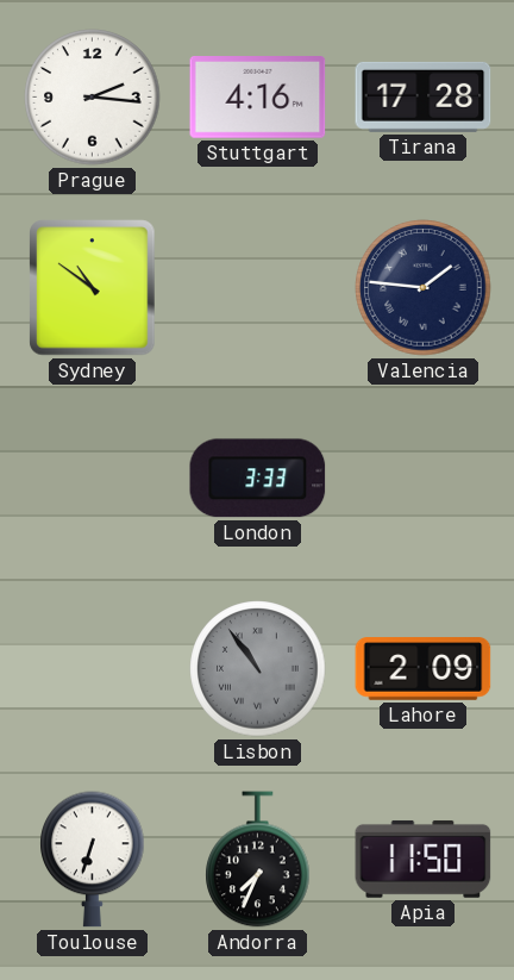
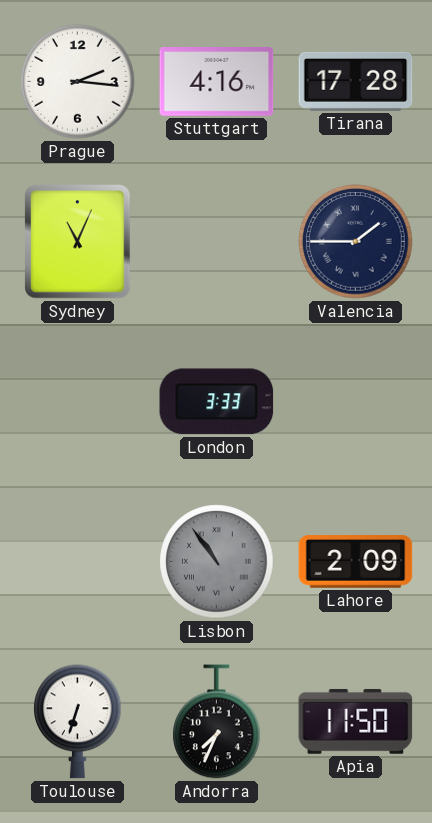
Sydney: 10:51 -> 11:04 (78, 242)
Valencia: 1:46 -> 1:45 (356, 242)
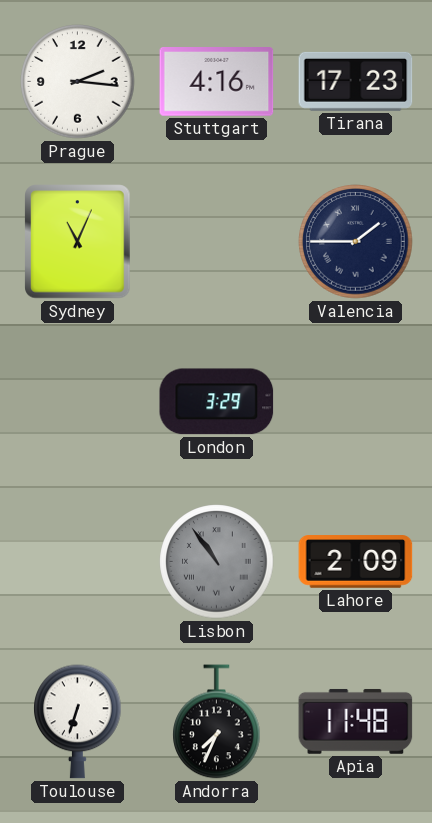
Tirana: 17:28 -> 17:23 (356, 81)
London: 3:33 -> 3:29 (217, 402)
Apia: 11:50 -> 11:48 (356, 721)
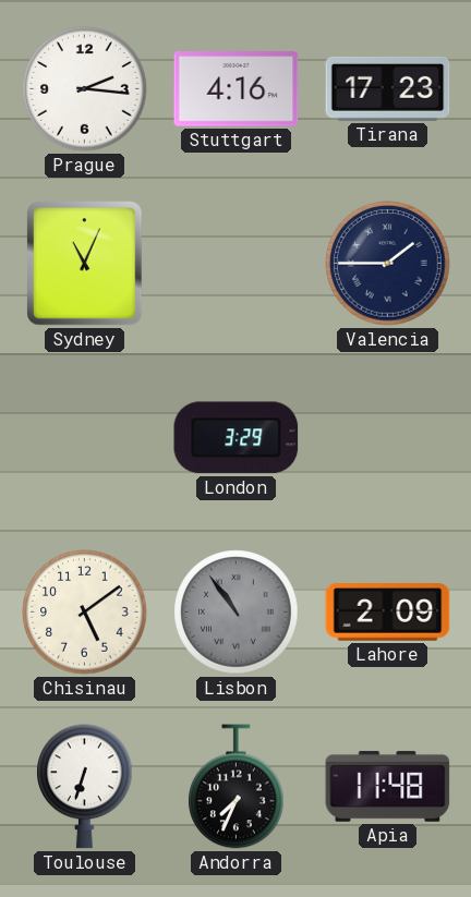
Chisinau: none -> 5:09 (85, 613)
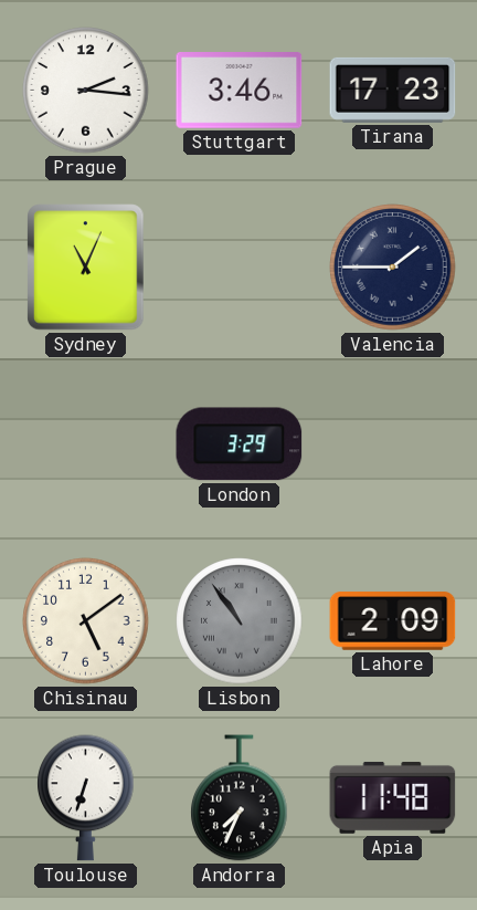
Stuttgart: 4:16 -> 3:46 (240, 91)
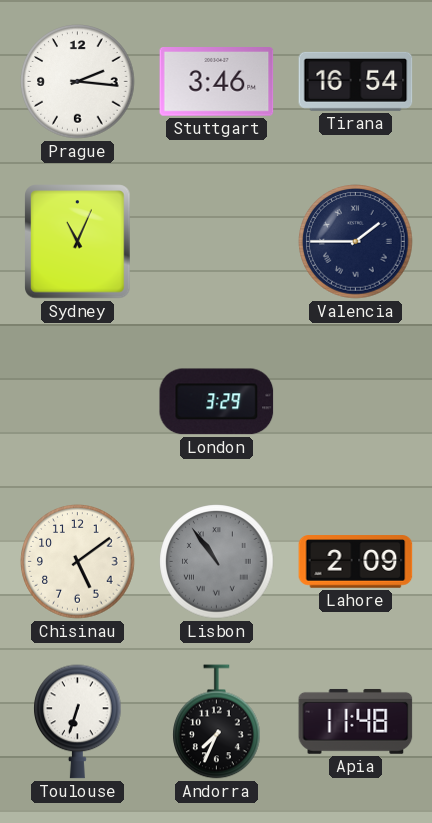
Tirana: 17:23 -> 16:54 (356, 81)
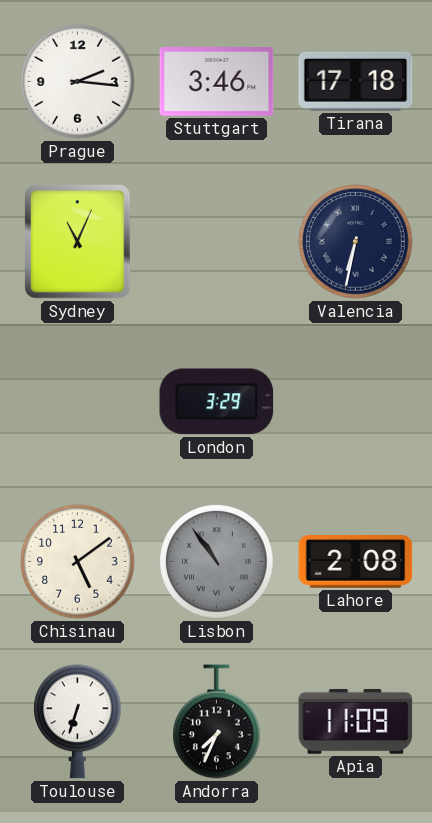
Tirana: 16:54 -> 17:18 (356, 81)
Valencia: 1:45 -> 6:32 (356, 242)
Lahore: 2:09 -> 2:08 (356, 562)
Apia: 11:48 -> 11:09 (356, 721)
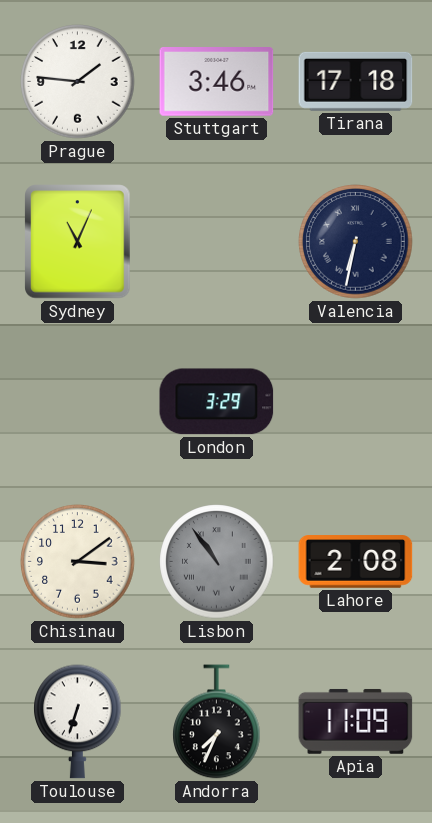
Prague: 2:16 -> 1:46 (78, 82)
Chisinau: 5:09 -> 3:09 (78, 562)
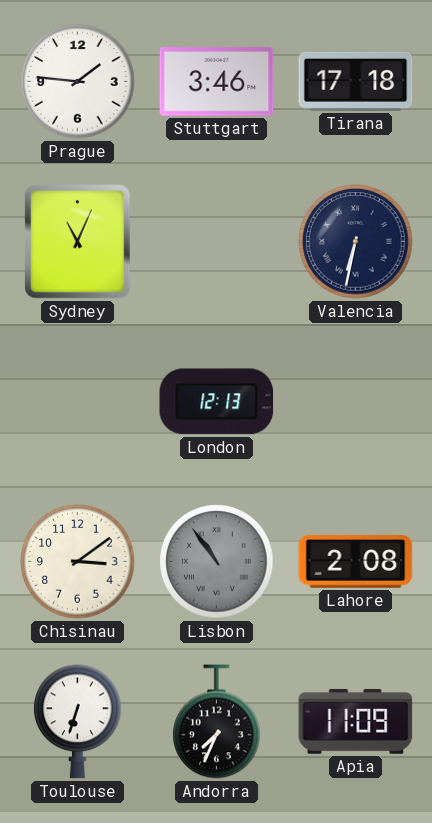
London: 3:29 -> 12:13 (217, 402)
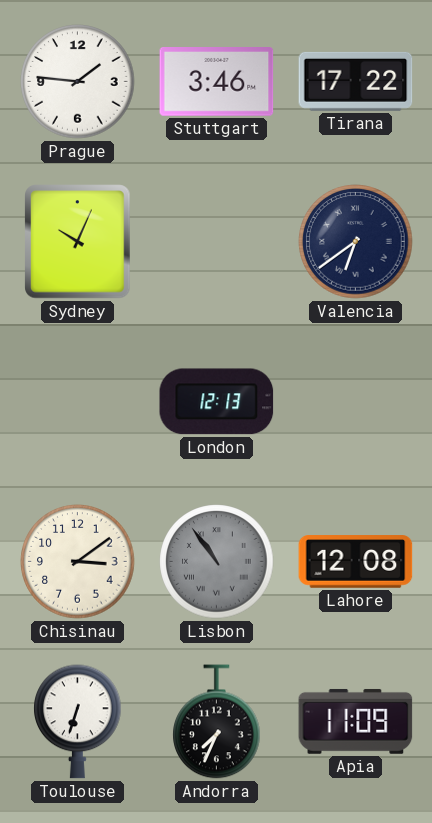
Tirana: 17:18 -> 17:22 (356, 81)
Sydney: 11:04 -> 10:04 (78, 242)
Valencia: 6:32 -> 6:39 (356, 242)
Lahore: 2:08 -> 12:08 (356, 562)
